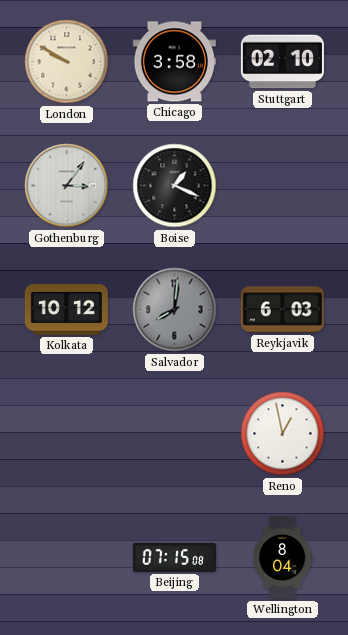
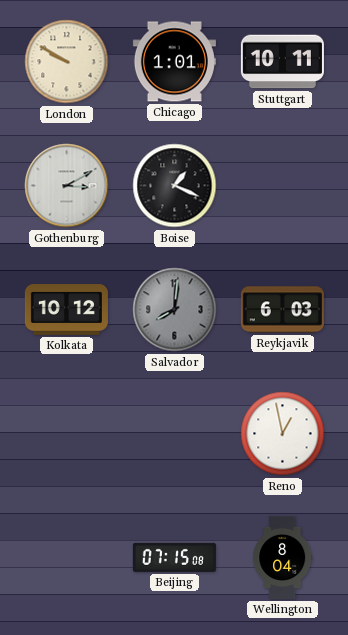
Chicago: 3:58 -> 1:01 (174, 62)
Stuttgart: 02:10 -> 10:11 (282, 62)
Gothenburg: 3:06 -> 3:10 (67, 186)
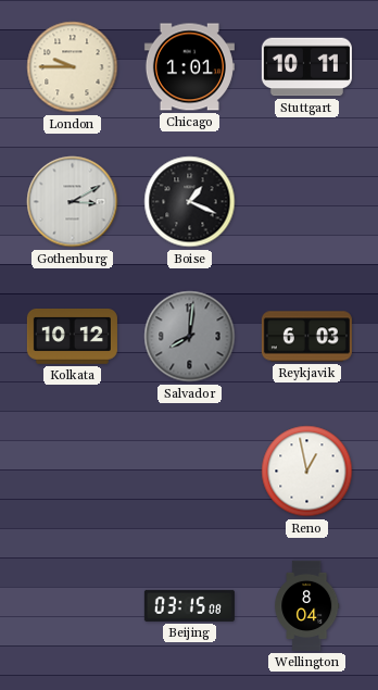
London: 9:50 -> 9:45 (73, 67)
Beijing: 07:15 -> 03:15 (189, 605)
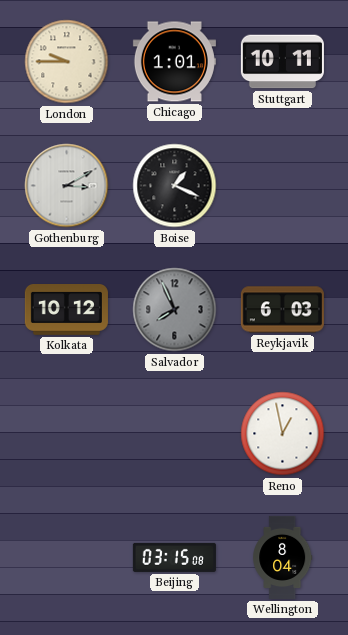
Salvador: 8:01 -> 7:56 (175, 310)
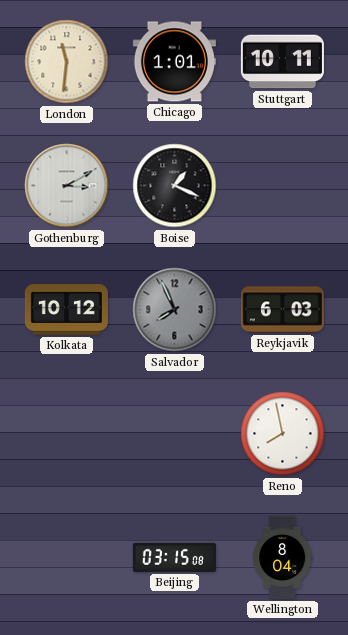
London: 9:45 -> 11:31 (67, 62)
Reno: 12:58 -> 7:58 (283, 434)
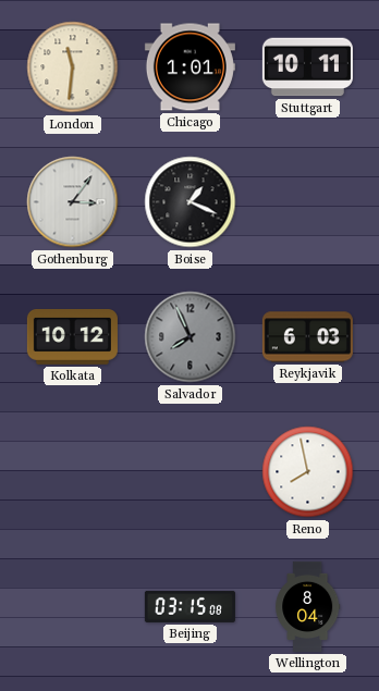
Gothenburg: 3:10 -> 3:06 (73, 202)
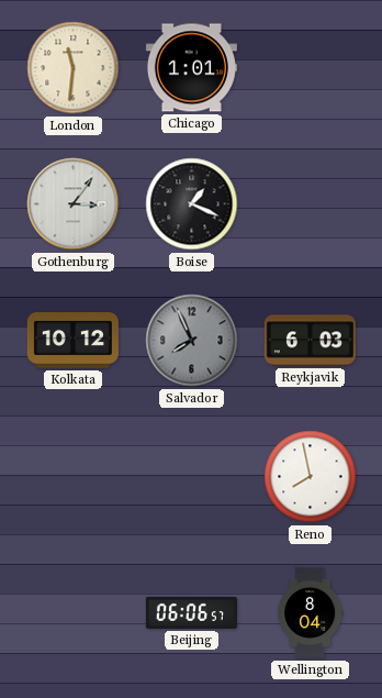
Stuttgart: 10:11 -> none (307, 67)
Beijing: 03:15 -> 06:06 (191, 612)
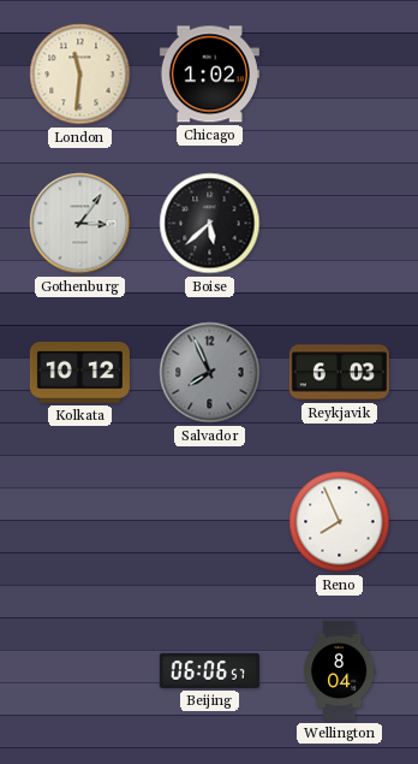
Chicago: 1:01 -> 1:02 (209, 75)
Boise: 1:19 -> 5:38 (210, 224)
Reno: 7:58 -> 7:56 (340, 522)
